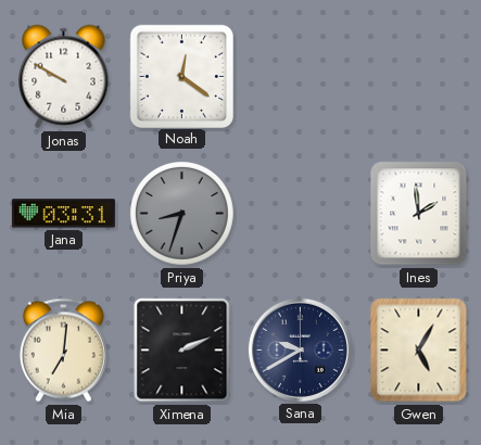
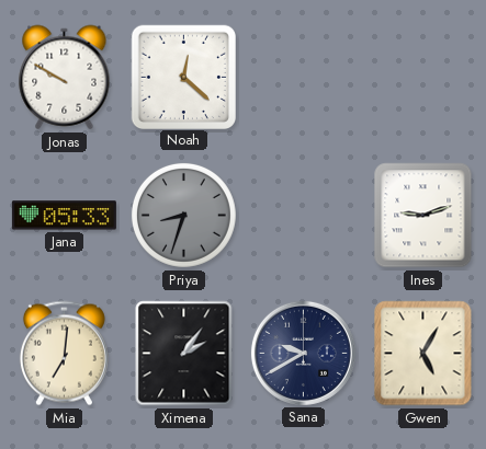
Noah: 12:21 -> 12:22 (183, 77)
Jana: 03:31 -> 05:33 (64, 216)
Ines: 1:59 -> 9:12 (423, 216)
Ximena: 2:11 -> 2:06 (184, 354)
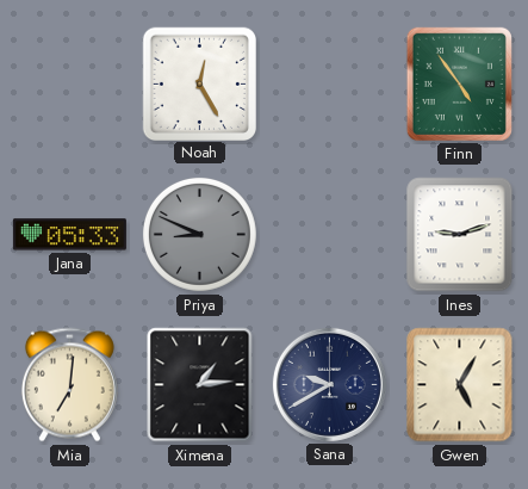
Jonas: 9:50 -> none (65, 78)
Noah: 12:22 -> 12:25 (199, 83)
Finn: none -> 4:54 (459, 83)
Priya: 8:33 -> 8:49 (199, 234)
Ximena: 2:06 -> 1:14 (200, 385)
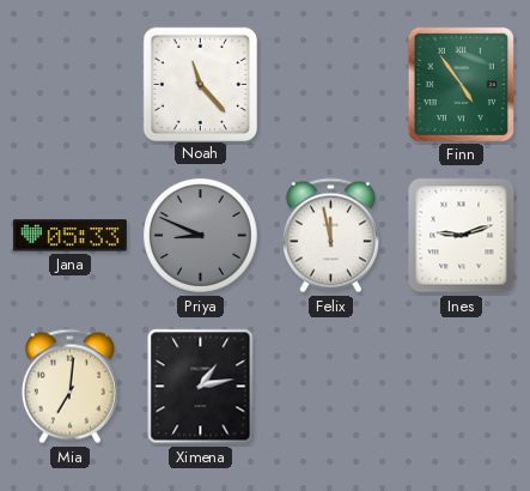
Noah: 12:25 -> 11:23 (200, 84)
Felix: none -> 11:58 (330, 236)
Ximena: 1:14 -> 1:13 (201, 387)
Sana: 9:40 -> none (329, 384)
Gwen: 5:05 -> none (460, 385)
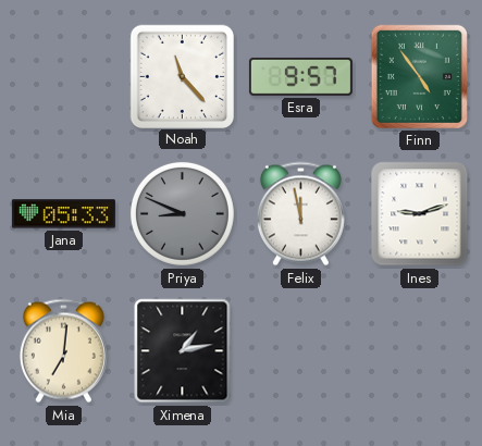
Esra: none -> 9:57 (300, 76)
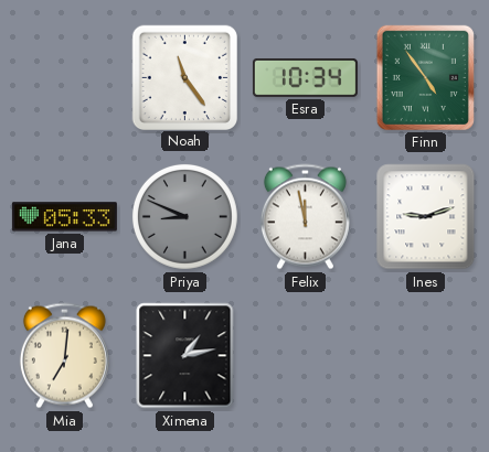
Noah: 11:23 -> 11:24 (184, 77)
Esra: 9:57 -> 10:34 (305, 77)
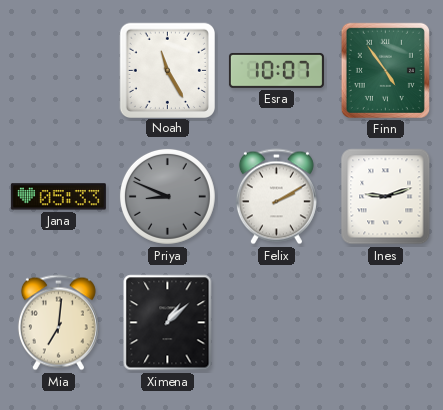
Noah: 11:24 -> 11:25 (167, 70)
Esra: 10:34 -> 10:07 (276, 70)
Felix: 11:58 -> 2:10 (276, 197)
Ximena: 1:13 -> 1:08 (168, 323)
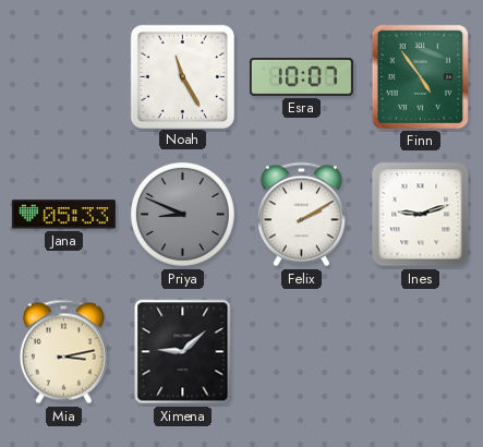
Mia: 7:01 -> 3:13 (63, 352)
Ximena: 1:08 -> 9:08 (183, 352)
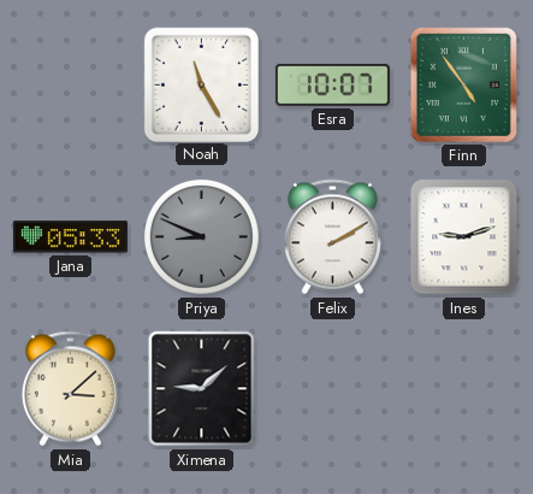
Mia: 3:13 -> 3:08 (70, 389)
